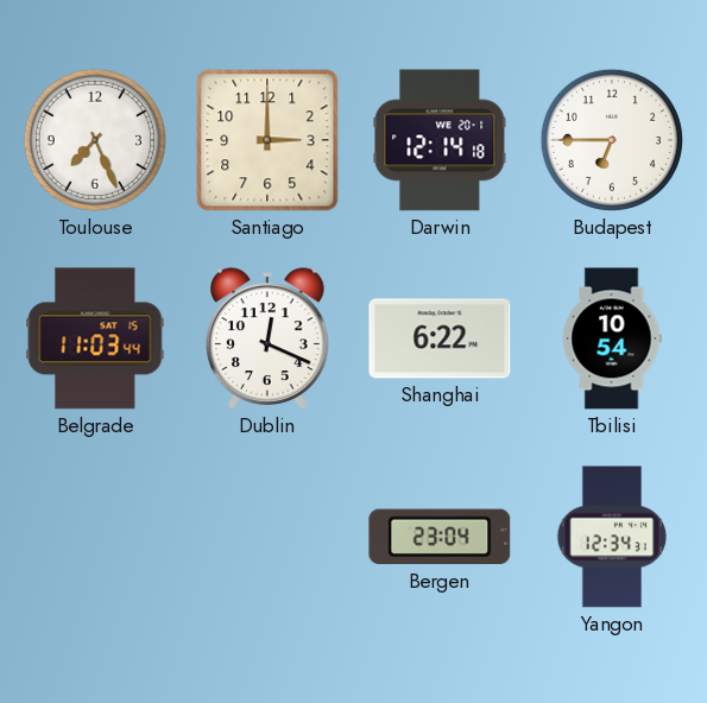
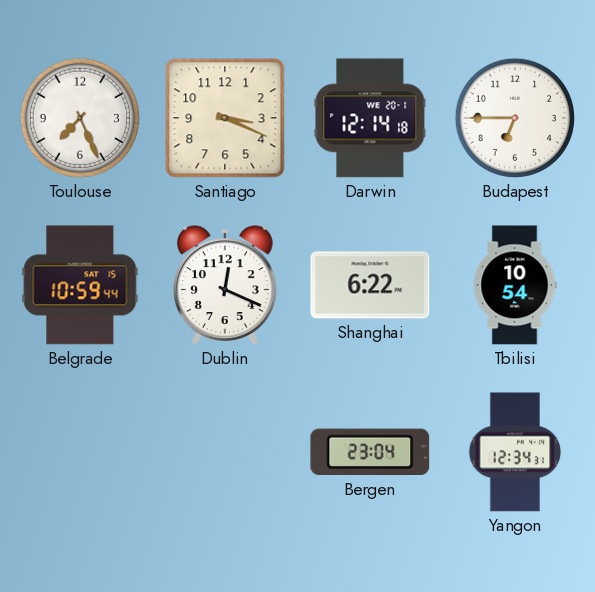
Santiago: 3:00 -> 3:19 (225, 118)
Belgrade: 11:03 -> 10:59 (80, 285)
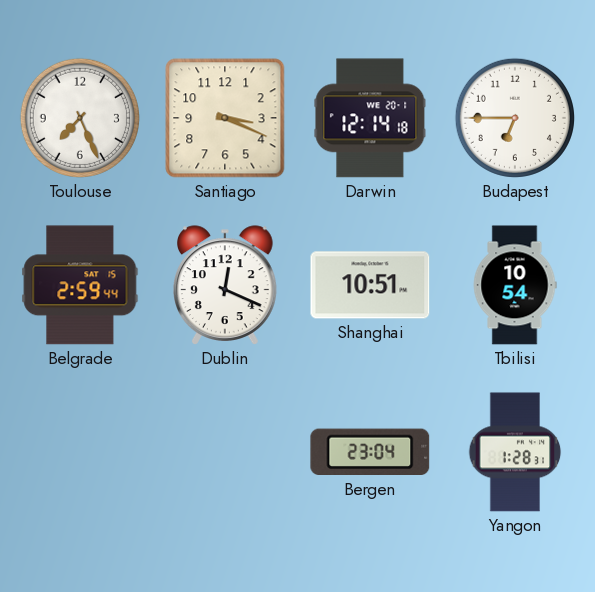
Belgrade: 10:59 -> 2:59 (80, 285)
Shanghai: 6:22 -> 10:51 (370, 285)
Yangon: 12:34 -> 1:28 (515, 452)
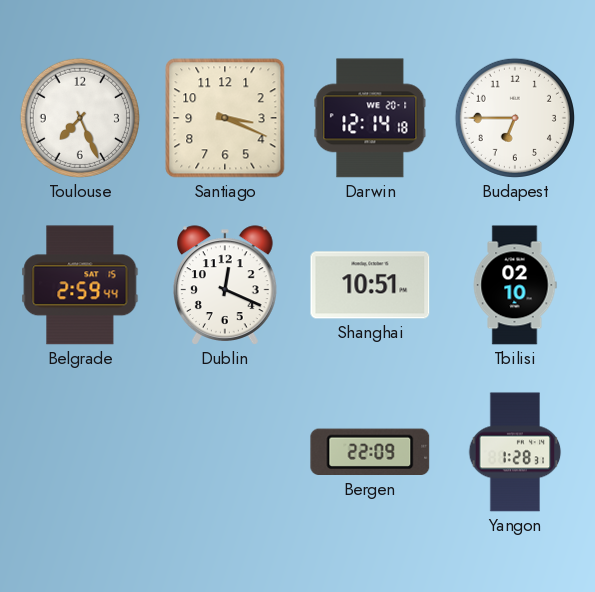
Tbilisi: 10:54 -> 02:10 (515, 285)
Bergen: 23:04 -> 22:09 (370, 452)
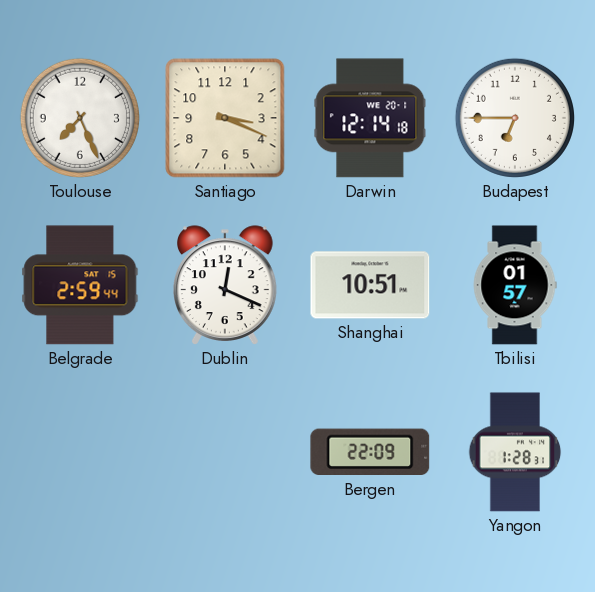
Tbilisi: 02:10 -> 01:57 (515, 285)
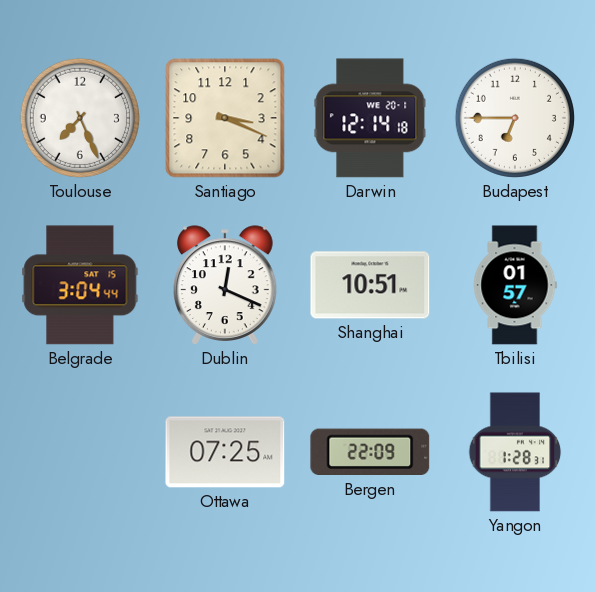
Belgrade: 2:59 -> 3:04 (80, 285)
Ottawa: none -> 07:25 (225, 452)
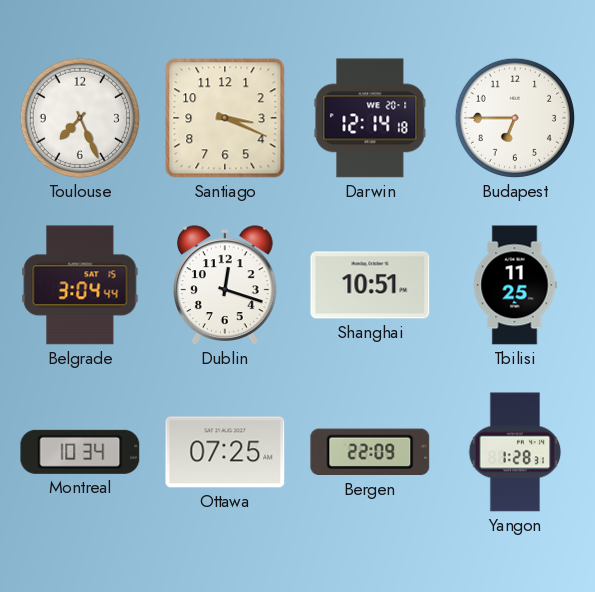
Dublin: 12:19 -> 12:18 (226, 285)
Tbilisi: 01:57 -> 11:25 (515, 285)
Montreal: none -> 10:34 (80, 452)
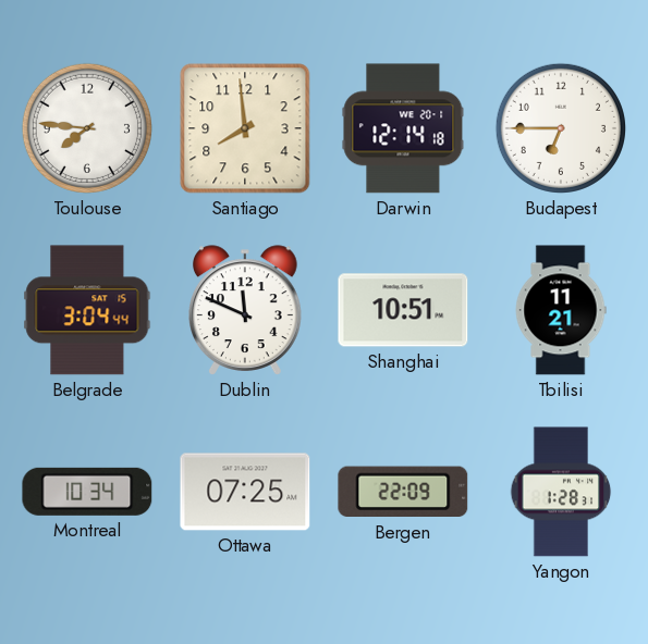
Toulouse: 7:26 -> 7:46 (87, 128)
Santiago: 3:19 -> 7:59 (245, 128)
Dublin: 12:18 -> 11:49 (246, 310)
Tbilisi: 11:25 -> 11:21 (561, 310)
